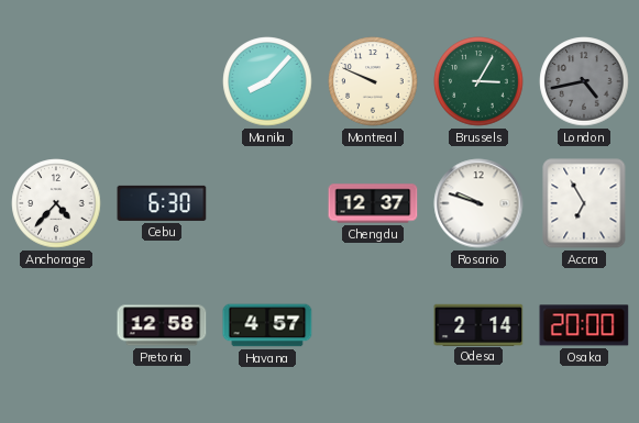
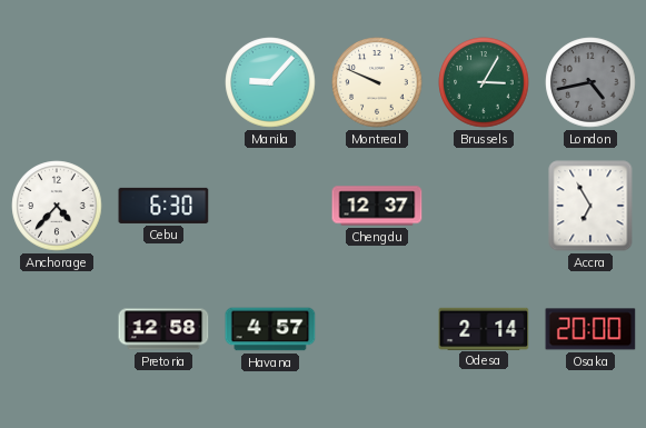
Manila: 8:07 -> 9:07 (270, 82)
Rosario: 9:48 -> none (478, 203)
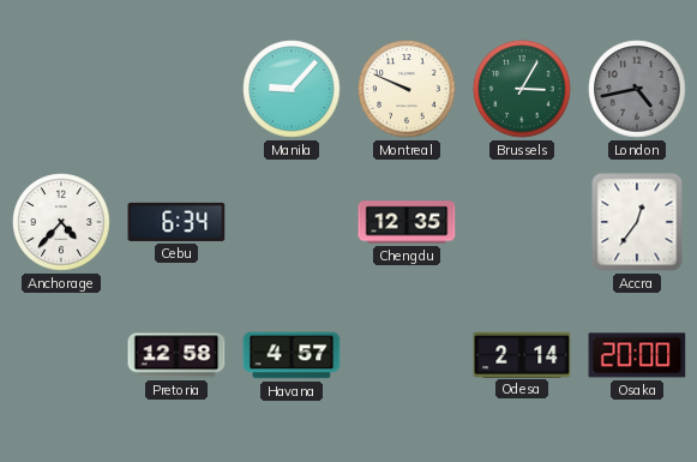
Cebu: 6:30 -> 6:34 (176, 222)
Chengdu: 12:37 -> 12:35 (407, 222)
Accra: 6:55 -> 12:36 (637, 222)
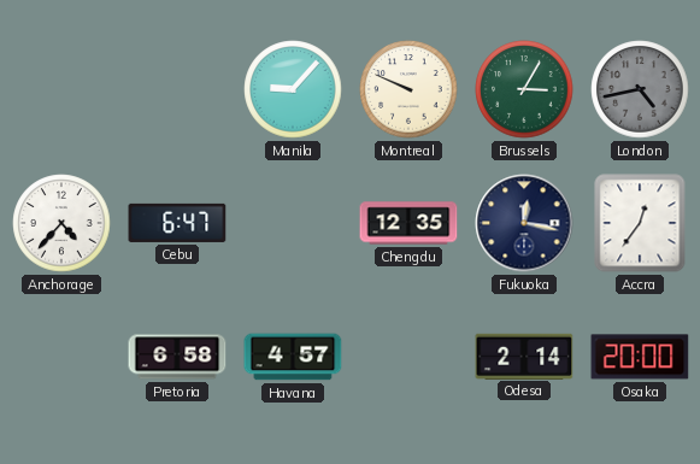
Cebu: 6:34 -> 6:47 (177, 223)
Fukuoka: none -> 12:17 (524, 223)
Pretoria: 12:58 -> 6:58 (177, 357)
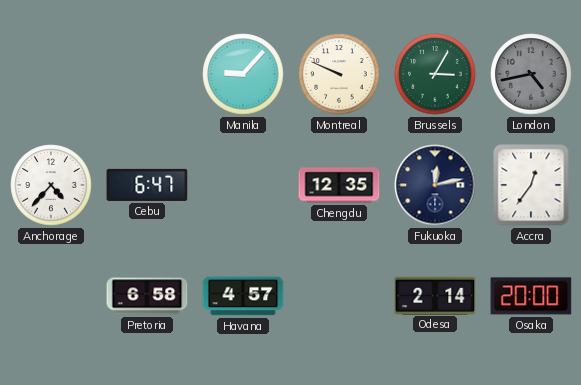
Fukuoka: 12:17 -> 12:13 (435, 185)
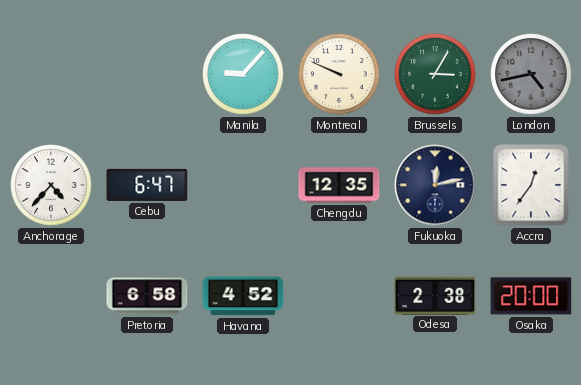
Havana: 4:57 -> 4:52 (243, 296)
Odesa: 2:14 -> 2:38 (435, 295)
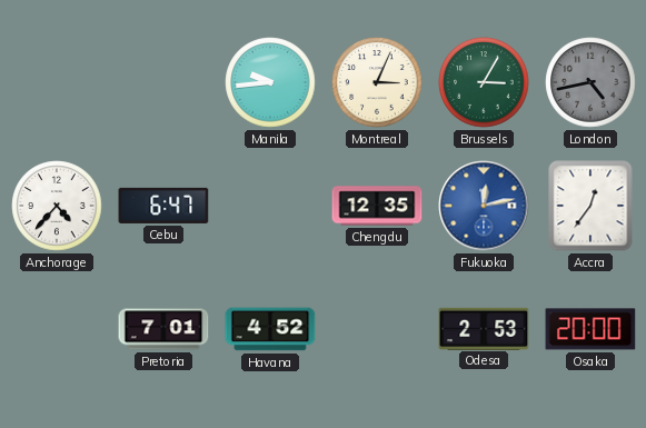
Manila: 9:07 -> 9:44 (270, 82)
Montreal: 9:49 -> 3:04 (377, 82)
Fukuoka dial: navy -> blue (484, 206)
Pretoria: 6:58 -> 7:01 (163, 329)
Odesa: 2:38 -> 2:53 (484, 328)
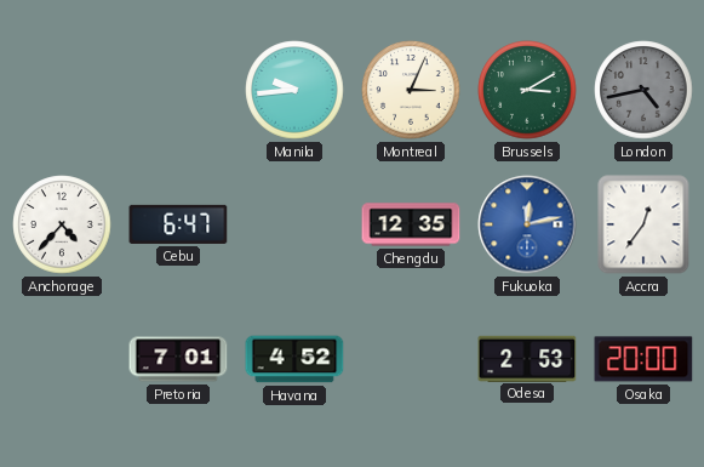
Brussels: 3:05 -> 3:10 (527, 90)
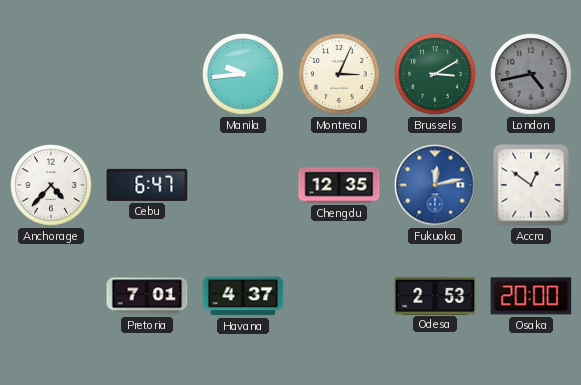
Accra: 12:36 -> 12:51 (531, 185)
Havana: 4:52 -> 4:37 (243, 296)
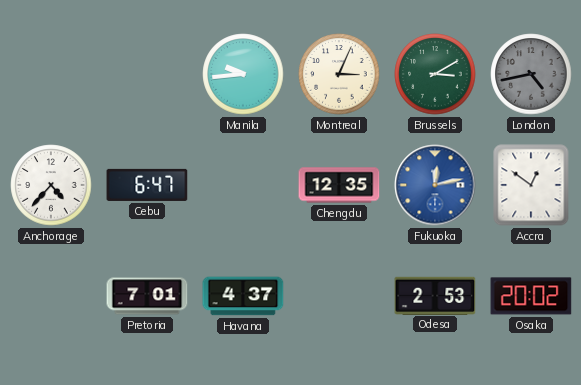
Osaka: 20:00 -> 20:02 (531, 296)
